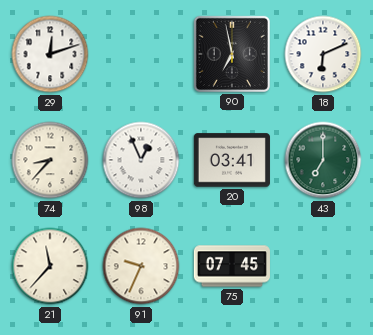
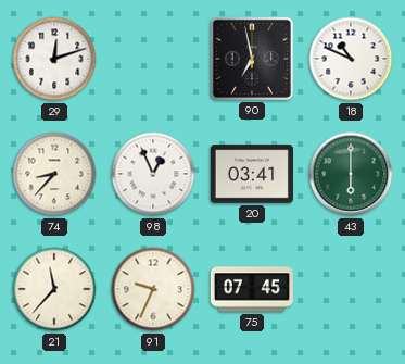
18: 6:11 -> 10:49 (351, 59)
43: 7:00 -> 6:00 (351, 174)
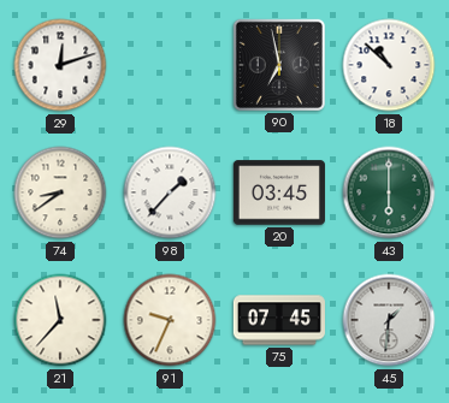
18: 10:49 -> 10:52 (389, 65)
74: 8:37 -> 8:39 (60, 192)
98: 12:56 -> 1:37 (170, 192)
20: 03:41 -> 03:45 (279, 192)
45: none -> 1:31 (389, 320)
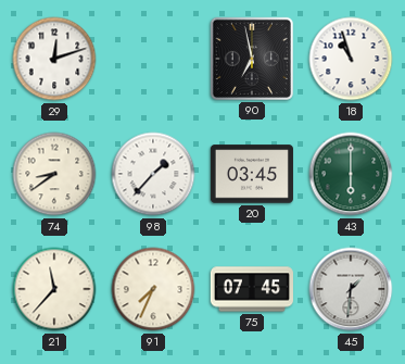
18: 10:52 -> 10:57 (351, 59)
91: 9:34 -> 7:34 (153, 289)
